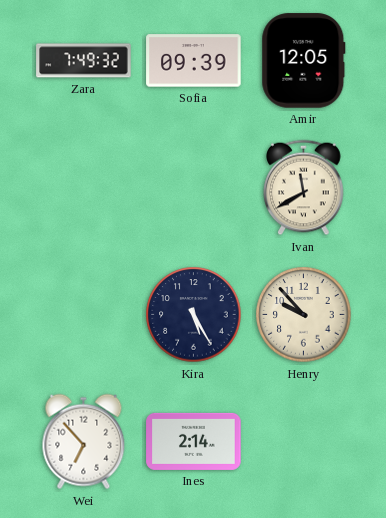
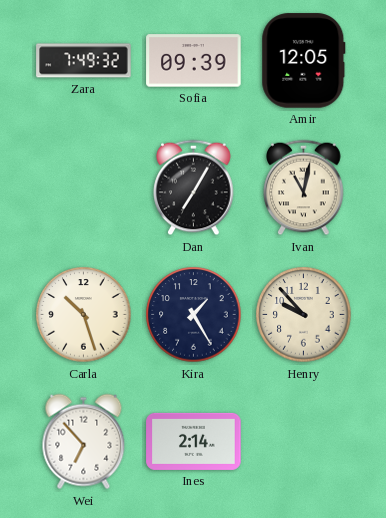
Dan: none -> 7:05 (194, 188)
Ivan: 11:40 -> 11:02 (304, 188)
Carla: none -> 10:27 (84, 315)
Kira: 5:25 -> 1:25 (194, 315)
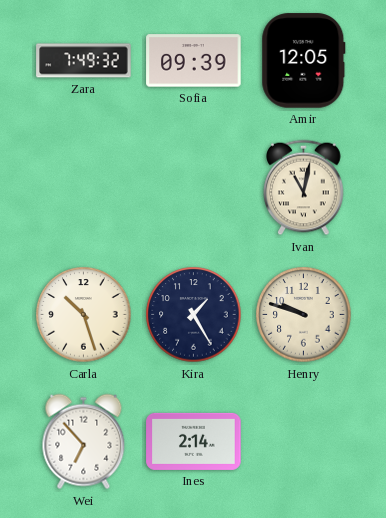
Dan: 7:05 -> none (194, 188)
Henry: 9:53 -> 9:48 (304, 315)
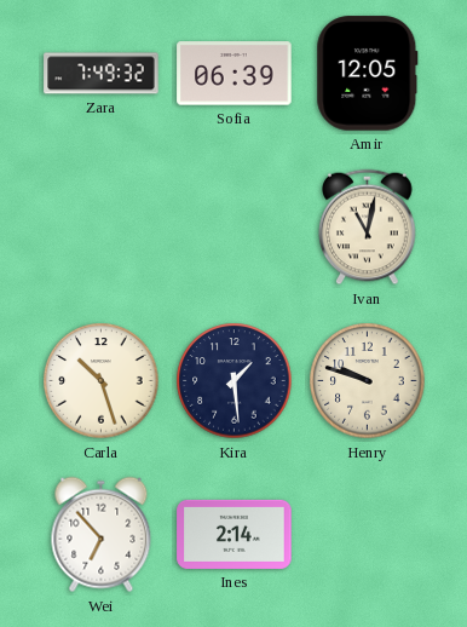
Sofia: 09:39 -> 06:39 (235, 74)
Kira: 1:25 -> 1:29 (235, 381)
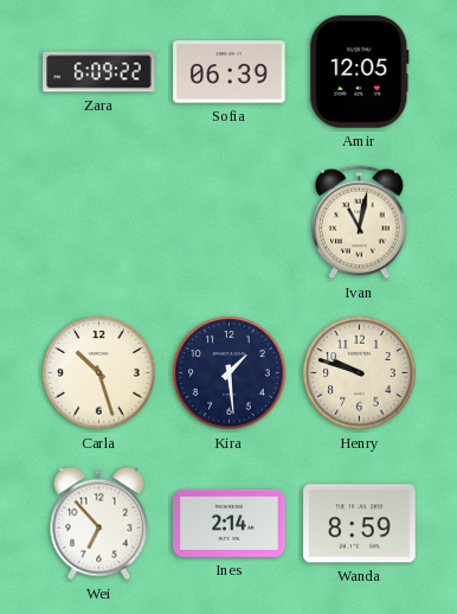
Zara: 7:49 -> 6:09 (99, 72)
Wanda: none -> 8:59 (360, 524)
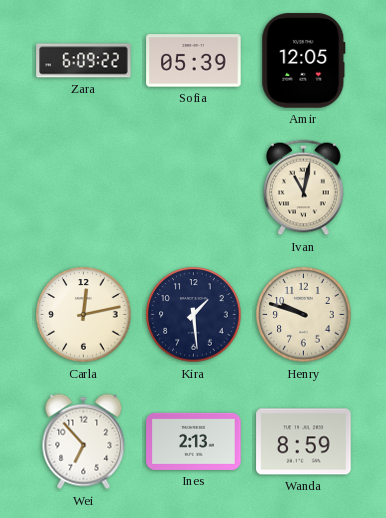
Sofia: 06:39 -> 05:39 (194, 61)
Carla: 10:27 -> 12:13 (84, 315)
Ines: 2:14 -> 2:13 (194, 441)
